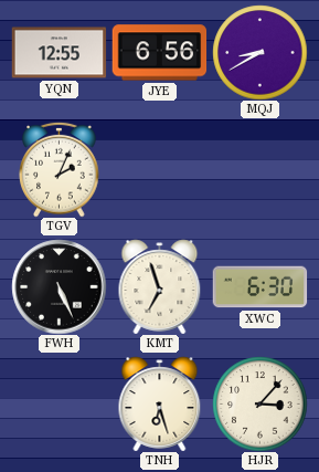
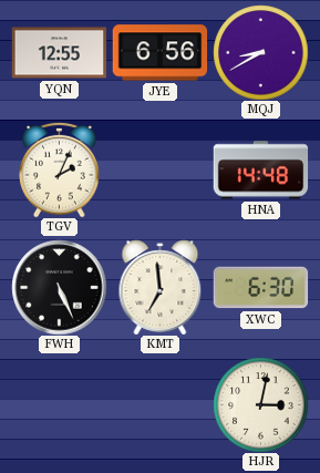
HNA: none -> 14:48 (260, 171)
KMT: 6:57 -> 6:59 (161, 287)
TNH: 6:27 -> none (160, 403)
HJR: 3:07 -> 3:02 (260, 404)
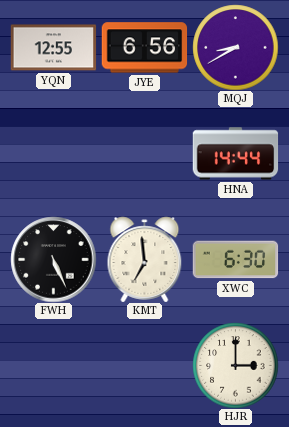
TGV: 2:04 -> none (60, 169)
HNA: 14:48 -> 14:44 (235, 154)
HJR: 3:02 -> 3:00 (235, 365)
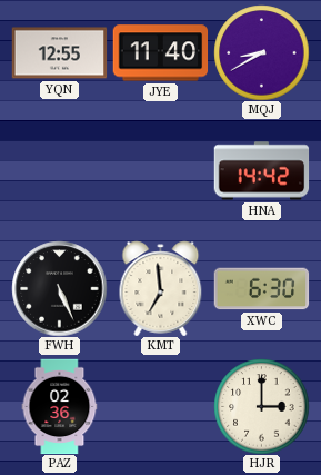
JYE: 6:56 -> 11:40 (160, 53)
HNA: 14:44 -> 14:42 (261, 171)
PAZ: none -> 02:36 (60, 406)
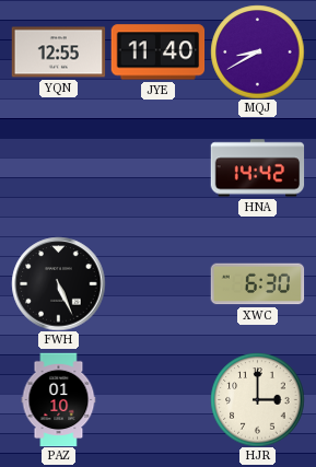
KMT: 6:59 -> none (161, 288)
PAZ: 02:36 -> 01:10 (59, 399)
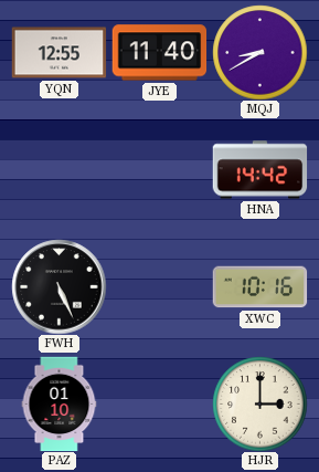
XWC: 6:30 -> 10:16 (259, 287)
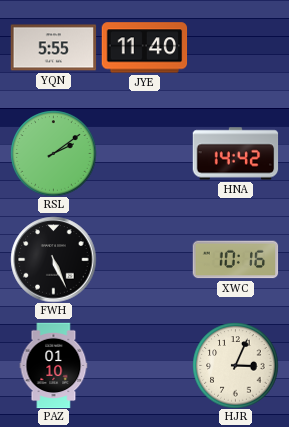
YQN: 12:55 -> 5:55 (53, 48)
MQJ: 8:40 -> none (259, 52)
RSL: none -> 2:09 (53, 153)
HJR: 3:00 -> 3:04 (235, 365)
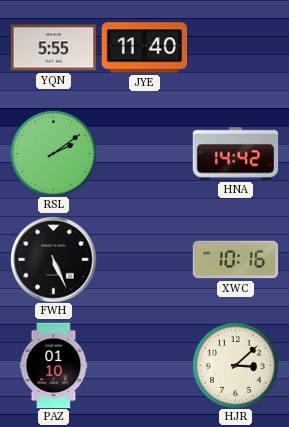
HJR: 3:04 -> 3:08 (235, 365)
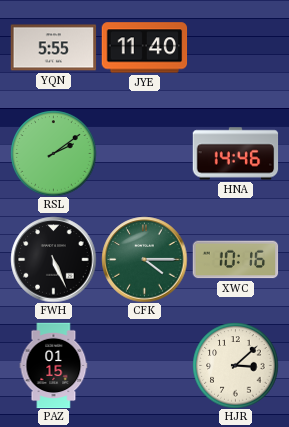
HNA: 14:42 -> 14:46 (235, 154)
CFK: none -> 4:15 (144, 259)
PAZ: 01:10 -> 01:15 (54, 365)
